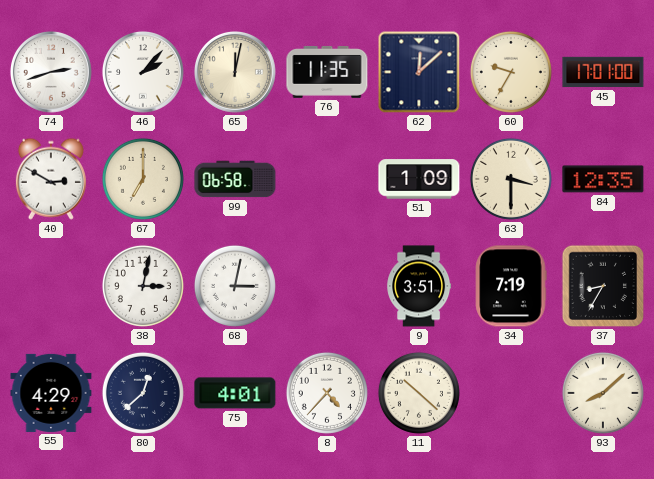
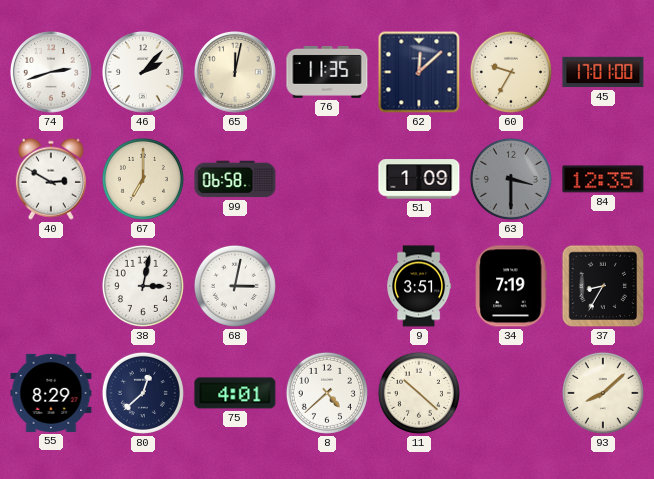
63 dial: cream -> grey (511, 179)
55: 4:29 -> 8:29 (51, 393)
8: 4:37 -> 4:38 (327, 393)
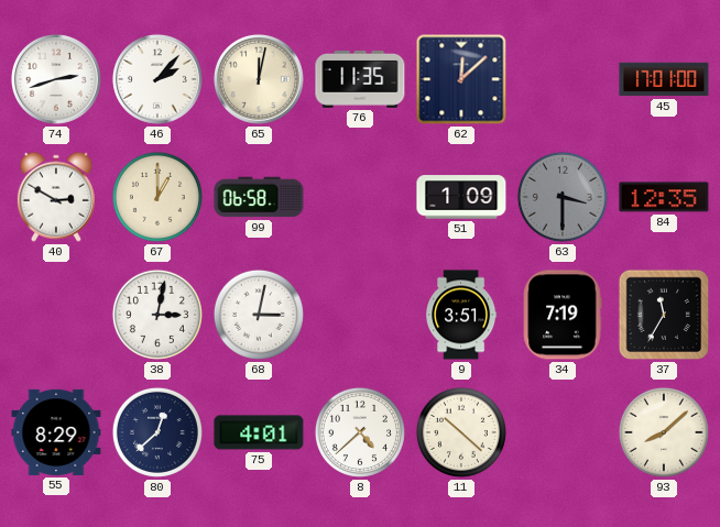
60: 9:35 -> none (511, 72)
67: 7:00 -> 1:00 (157, 197)
37: 8:35 -> 11:35 (664, 315)
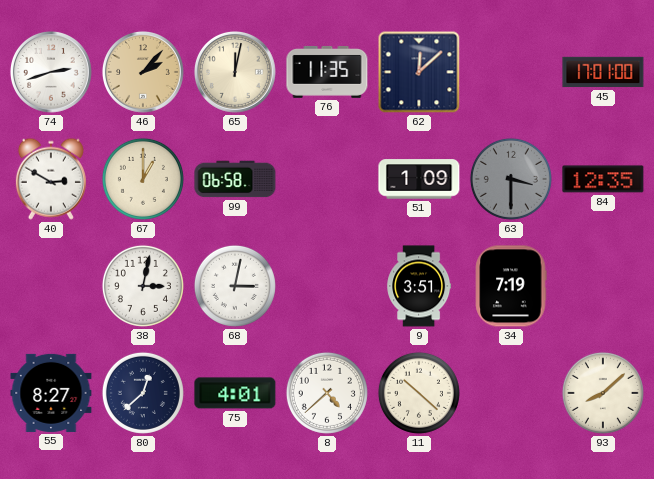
46 dial: white -> champagne (143, 72)
37: 11:35 -> none (664, 315)
55: 8:29 -> 8:27 (51, 393)
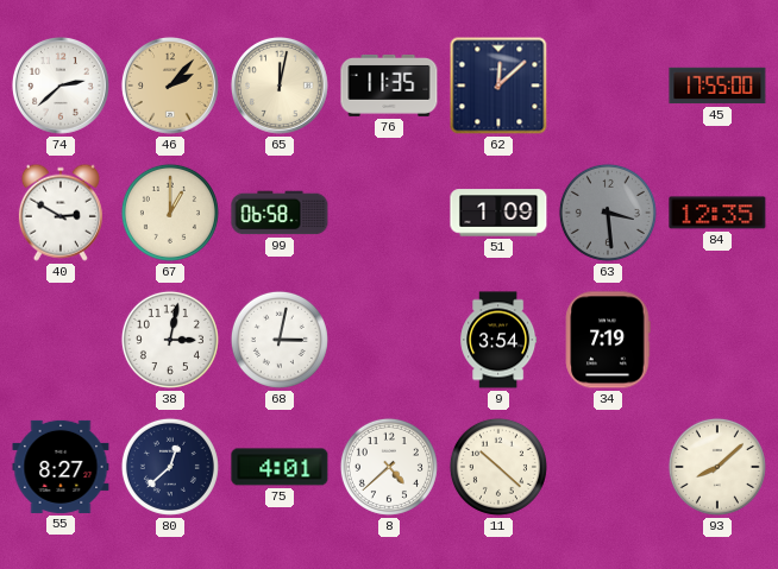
74: 2:42 -> 2:38 (61, 86)
45: 17:01 -> 17:55 (717, 86)
63: 3:30 -> 3:29 (608, 213)
9: 3:51 -> 3:54 (498, 340)
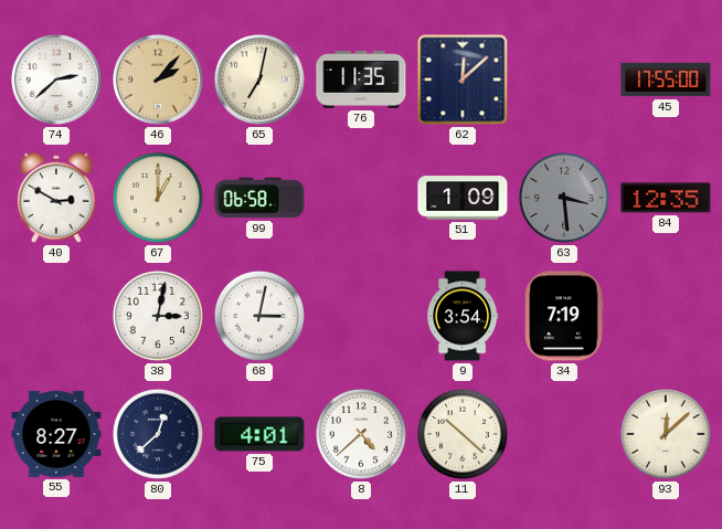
65: 12:02 -> 7:02 (259, 80)
93: 8:08 -> 12:08 (666, 434)
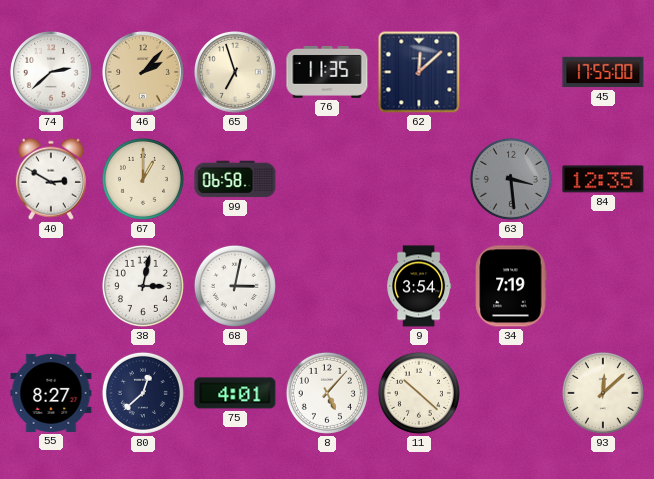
65: 7:02 -> 6:57 (235, 72)
51: 1:09 -> none (463, 198)
8: 4:38 -> 5:07 (327, 393)
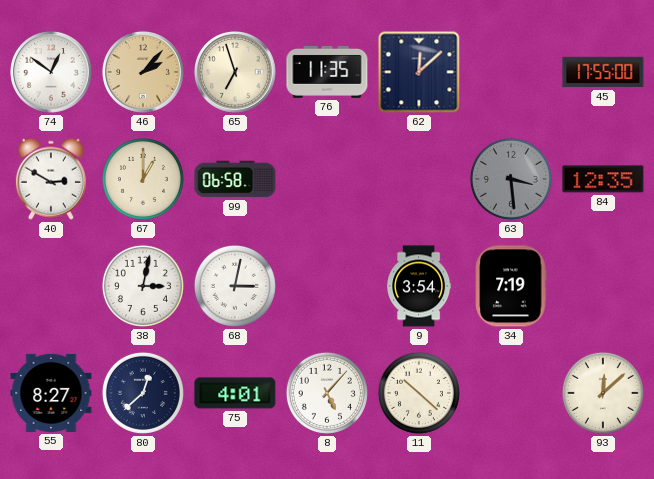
74: 2:38 -> 12:51 (51, 72)
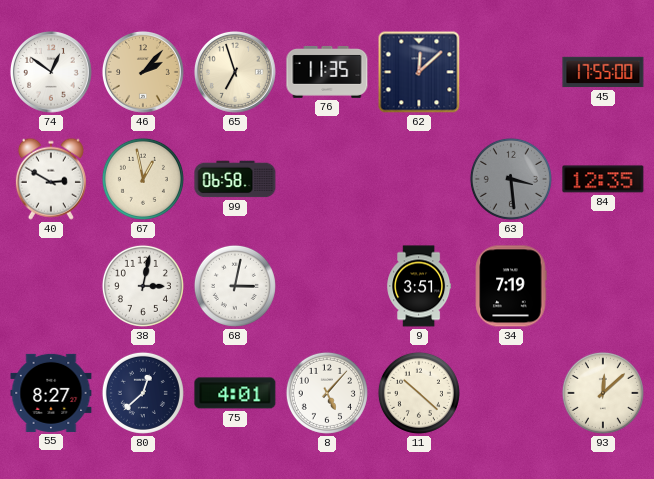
67: 1:00 -> 12:58 (143, 179)
9: 3:54 -> 3:51 (419, 286)
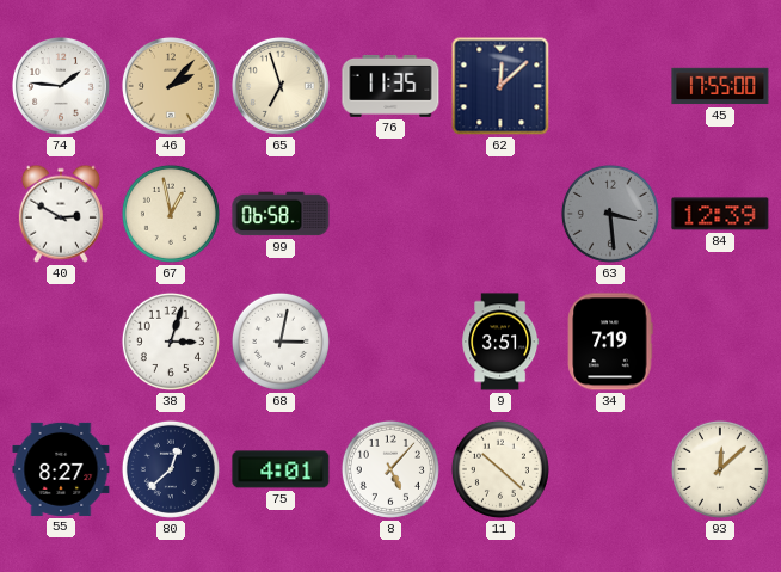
74: 12:51 -> 1:46 (61, 86)
84: 12:35 -> 12:39 (720, 214)
38: 3:02 -> 3:03 (171, 342)
